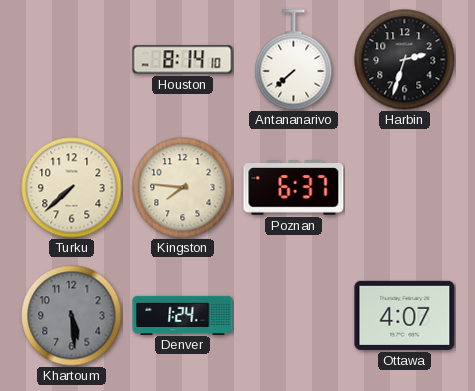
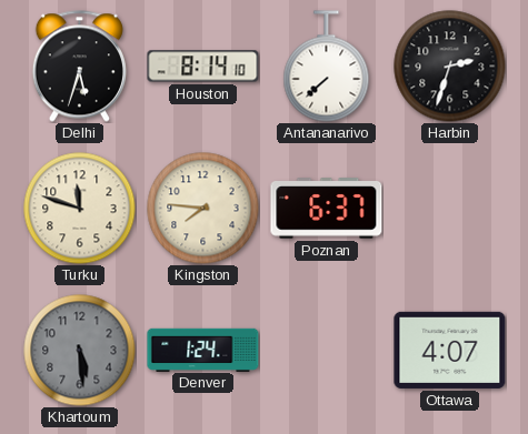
Delhi: none -> 5:33 (79, 67)
Turku: 7:38 -> 11:48 (80, 209)
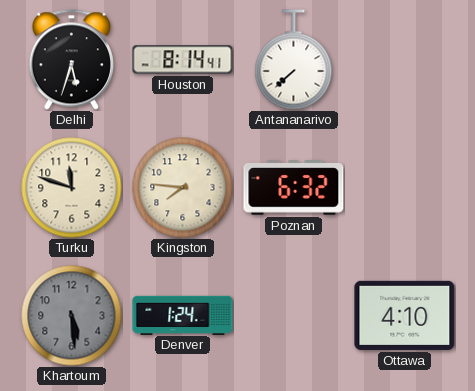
Houston: 8:14:10 -> 8:14:41 (183, 60)
Harbin: 2:33 -> none (450, 67)
Poznan: 6:37 -> 6:32 (294, 188)
Ottawa: 4:07 -> 4:10 (405, 315)
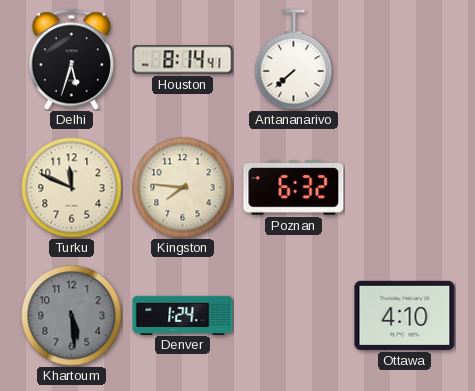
Turku: 11:48 -> 11:49 (72, 188)
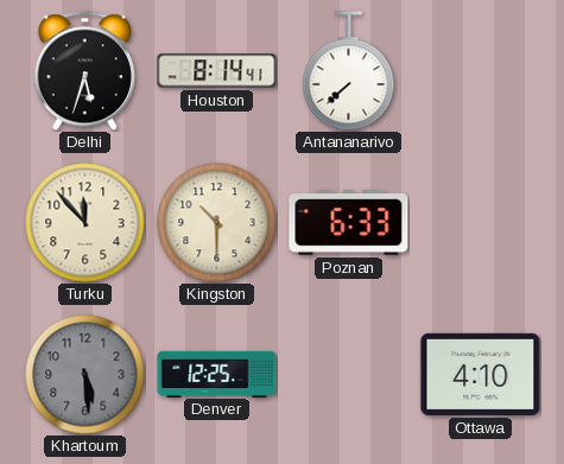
Turku: 11:49 -> 11:53 (85, 223)
Kingston: 7:46 -> 10:30 (217, 223)
Poznan: 6:32 -> 6:33 (349, 223)
Denver: 1:24 -> 12:25 (217, 374)
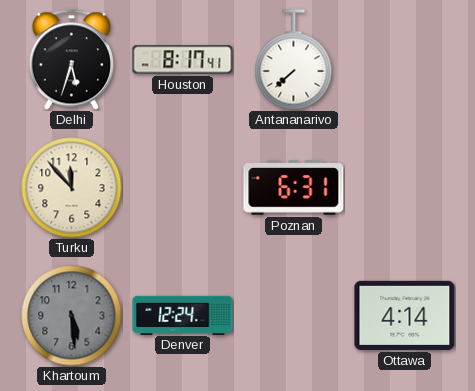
Houston: 8:14 -> 8:17 (183, 60)
Kingston: 10:30 -> none (217, 223)
Poznan: 6:33 -> 6:31 (294, 188)
Denver: 12:25 -> 12:24 (183, 315)
Ottawa: 4:10 -> 4:14 (405, 315)
